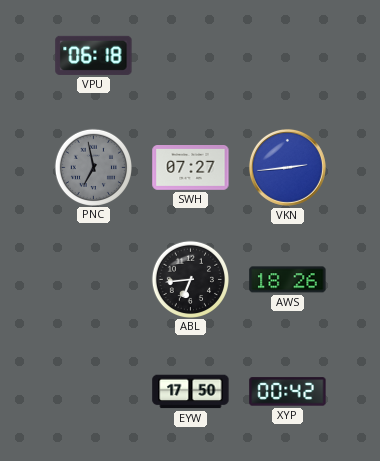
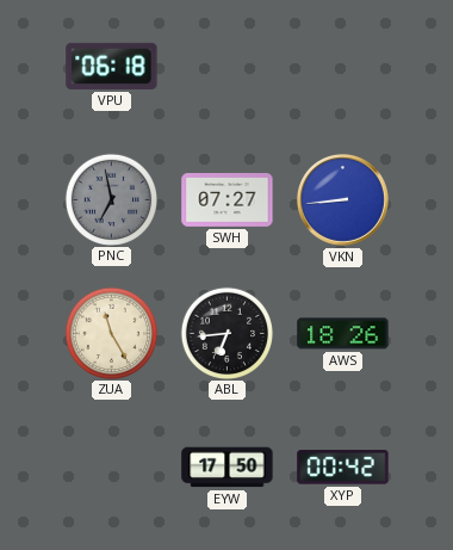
VKN: 2:44 -> 8:44 (342, 199)
ZUA: none -> 11:25 (111, 333)
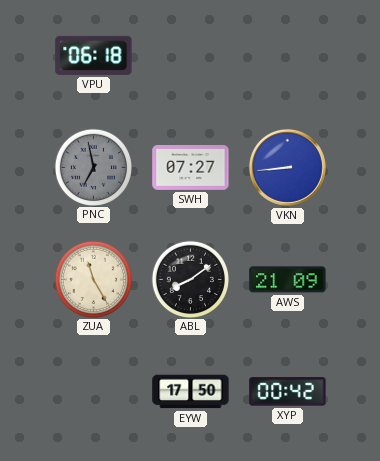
ABL: 6:44 -> 8:09 (190, 279)
AWS: 18:26 -> 21:09 (288, 280)
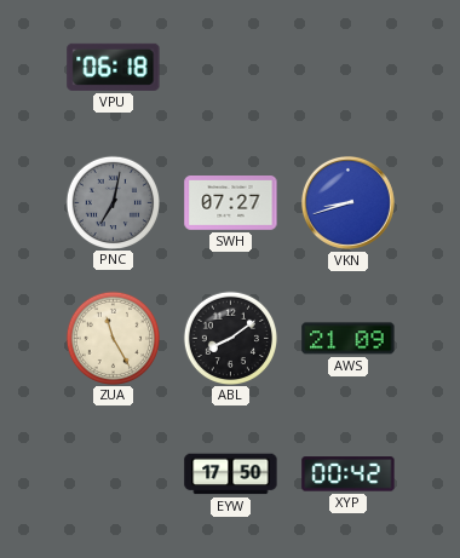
PNC: 6:58 -> 7:02 (113, 202)
VKN: 8:44 -> 8:42 (347, 202)
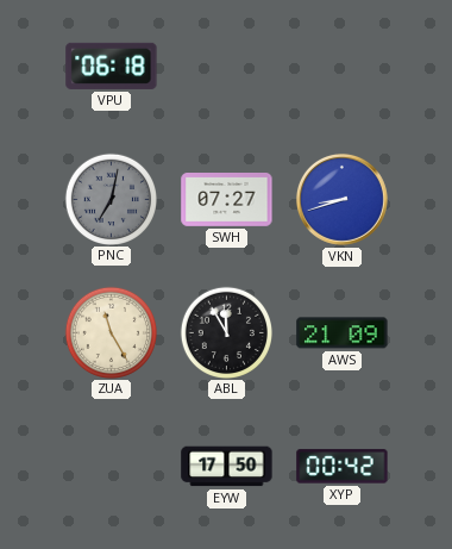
ABL: 8:09 -> 11:55 (226, 332)
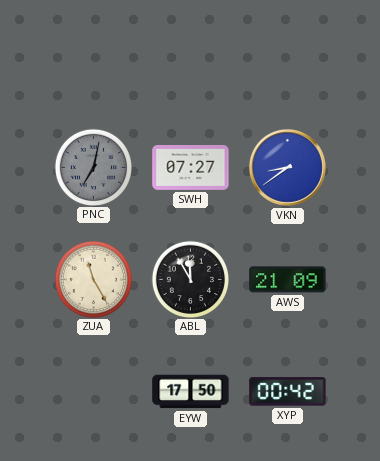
VPU: 06:18 -> none (112, 65)
VKN: 8:42 -> 8:39 (287, 167)
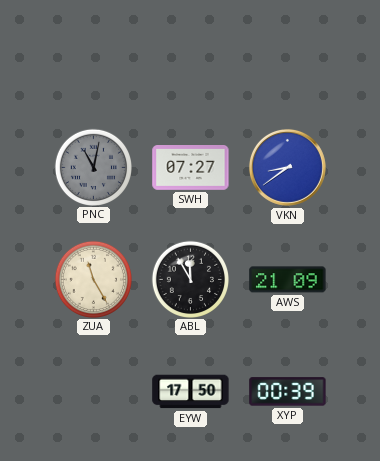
PNC: 7:02 -> 11:02 (93, 167)
XYP: 00:42 -> 00:39 (288, 392)
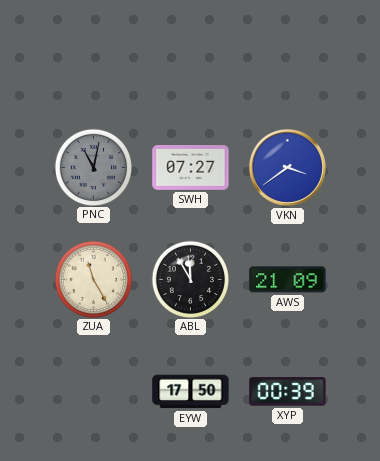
VKN: 8:39 -> 3:39 (287, 167)
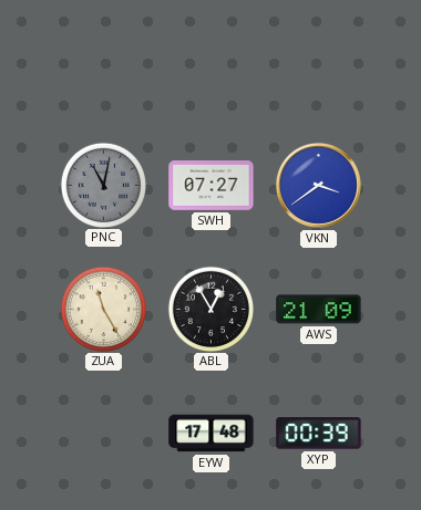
ABL: 11:55 -> 12:55 (210, 309)
EYW: 17:50 -> 17:48 (212, 434)
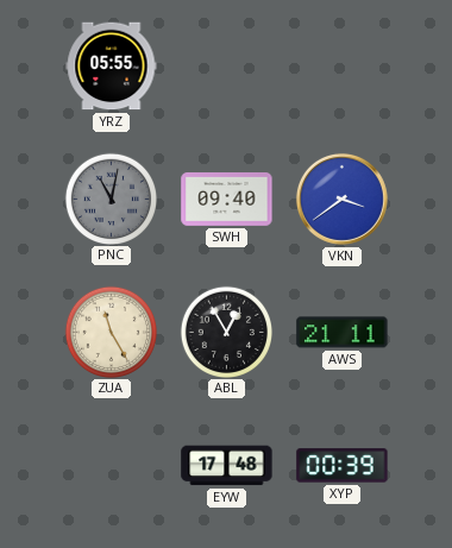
YRZ: none -> 05:55 (112, 67)
SWH: 07:27 -> 09:40 (227, 200)
AWS: 21:09 -> 21:11 (343, 333)
